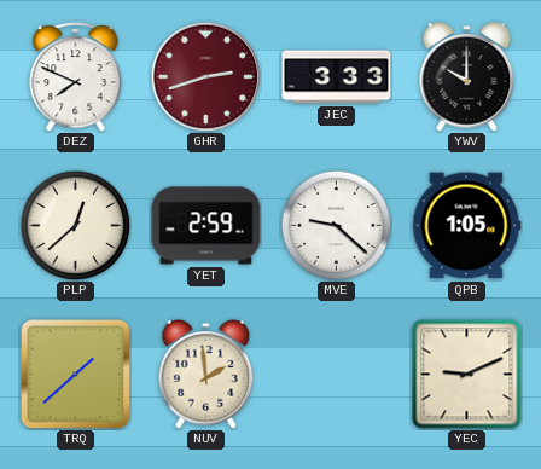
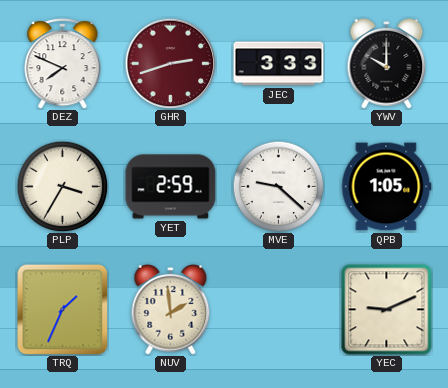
PLP: 12:38 -> 3:35 (62, 186)
TRQ: 1:38 -> 1:34 (62, 309)
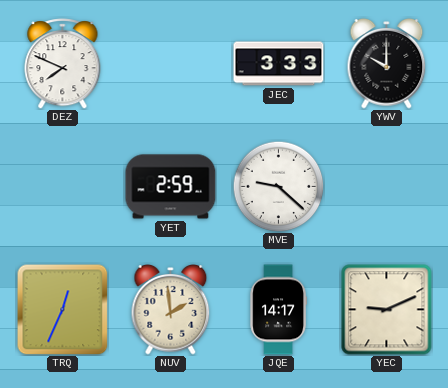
GHR: 2:42 -> none (170, 63)
PLP: 3:35 -> none (62, 186)
QPB: 1:05 -> none (387, 187)
TRQ: 1:34 -> 12:34 (62, 309)
JQE: none -> 14:17 (278, 310)
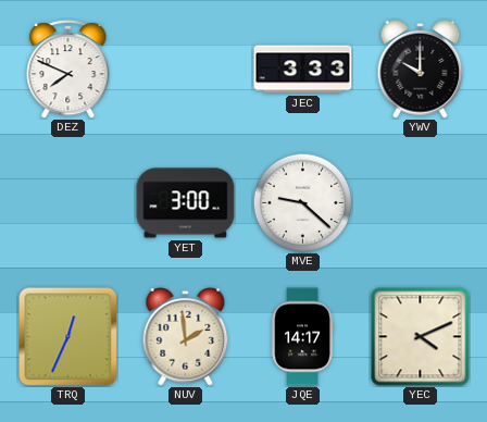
YET: 2:59 -> 3:00 (186, 203)
YEC: 9:11 -> 4:11 (421, 337)
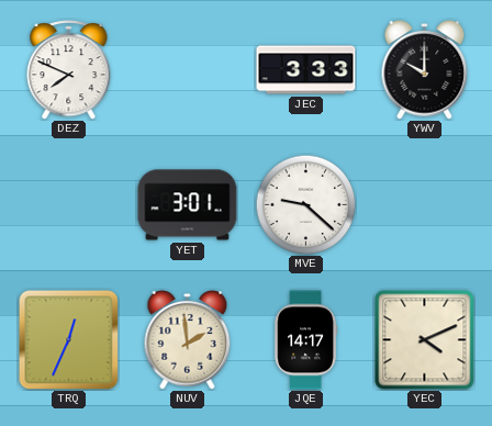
YET: 3:00 -> 3:01 (188, 205)
